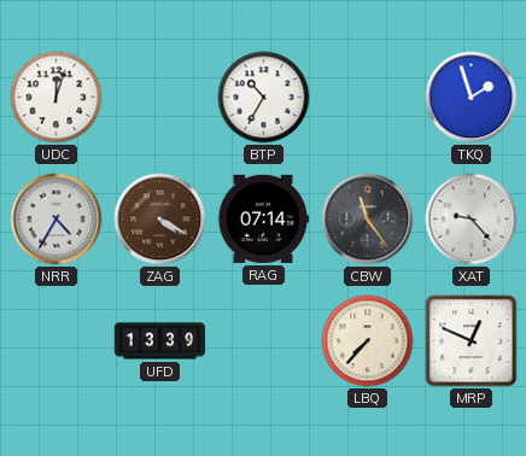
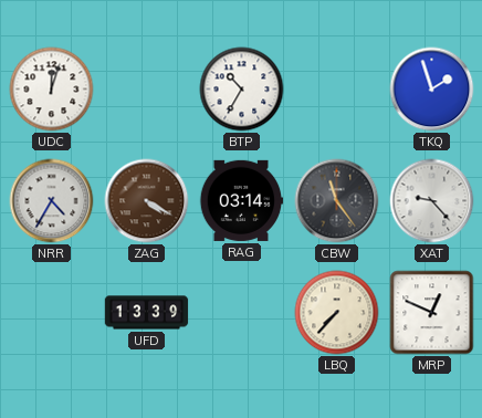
RAG: 07:14 -> 03:14 (241, 200)
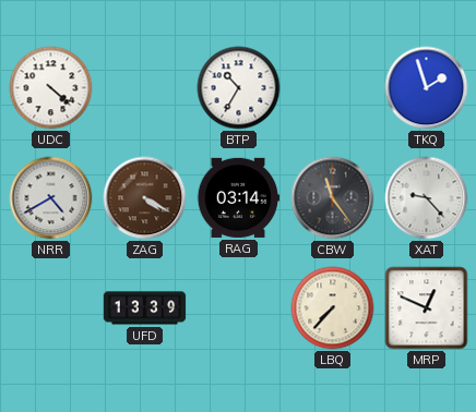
UDC: 12:03 -> 4:22 (51, 88)
NRR: 4:35 -> 4:40 (51, 198)
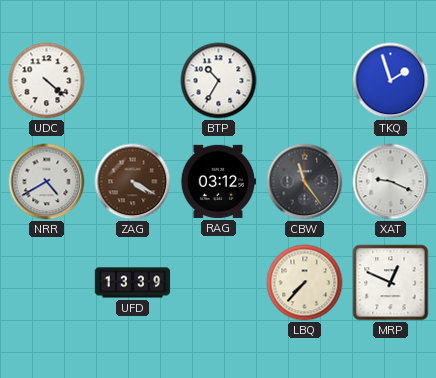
RAG: 03:14 -> 03:12 (218, 181)
XAT: 9:23 -> 9:19 (391, 182)
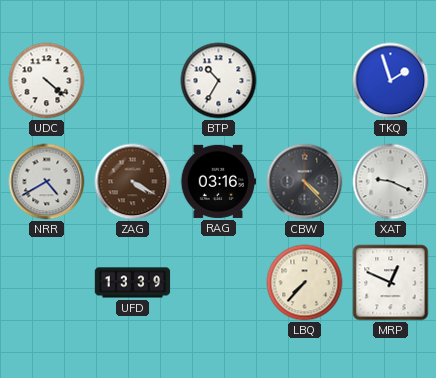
RAG: 03:12 -> 03:16 (218, 181)
CBW: 11:24 -> 4:23 (305, 182)
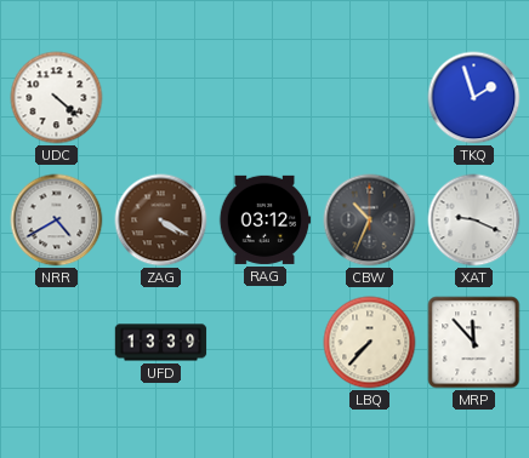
BTP: 10:35 -> none (219, 81)
RAG: 03:16 -> 03:12 (264, 219)
CBW: 4:23 -> 10:34 (370, 221)
MRP: 12:49 -> 11:53 (474, 343)
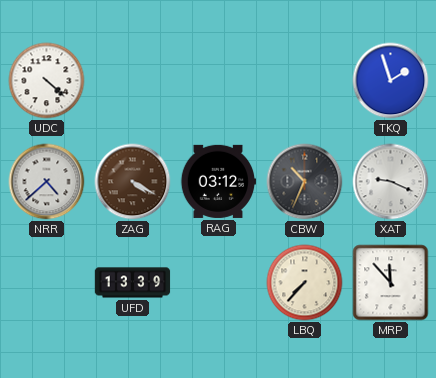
NRR: 4:40 -> 4:38 (47, 182)
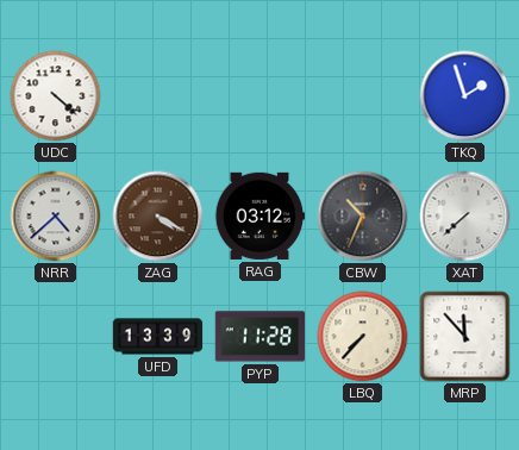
XAT: 9:19 -> 7:38 (465, 217)
PYP: none -> 11:28 (261, 337)
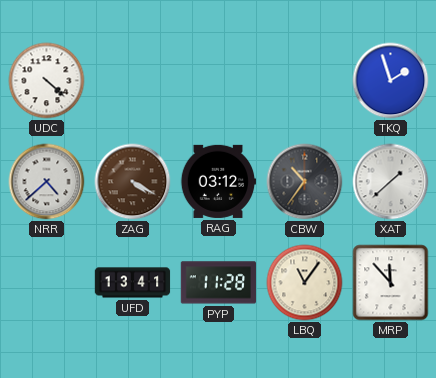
CBW: 10:34 -> 10:36 (305, 182)
XAT: 7:38 -> 1:38 (391, 182)
UFD: 13:39 -> 13:41 (133, 283)
LBQ: 7:37 -> 11:06 (305, 283)
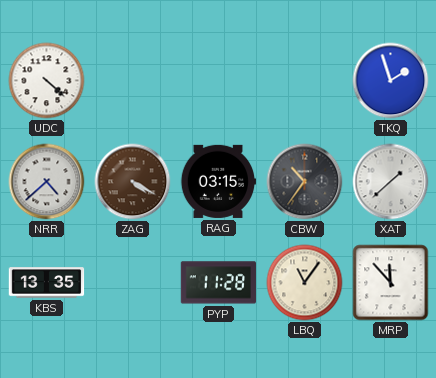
RAG: 03:12 -> 03:15 (218, 181)
KBS: none -> 13:35 (47, 283)
UFD: 13:41 -> none (133, 283)
